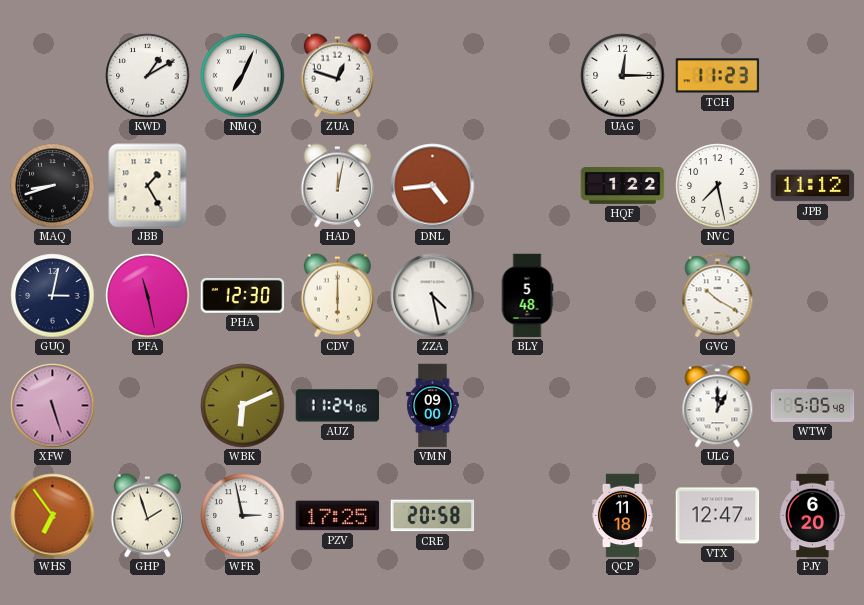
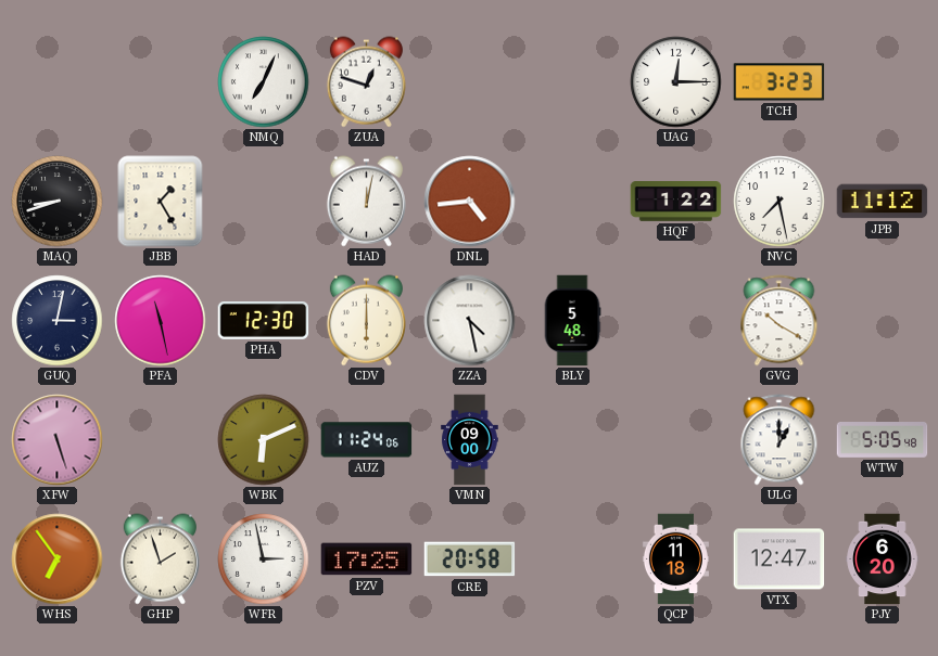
KWD: 1:10 -> none (148, 76)
TCH: 11:23 -> 3:23 (779, 82)
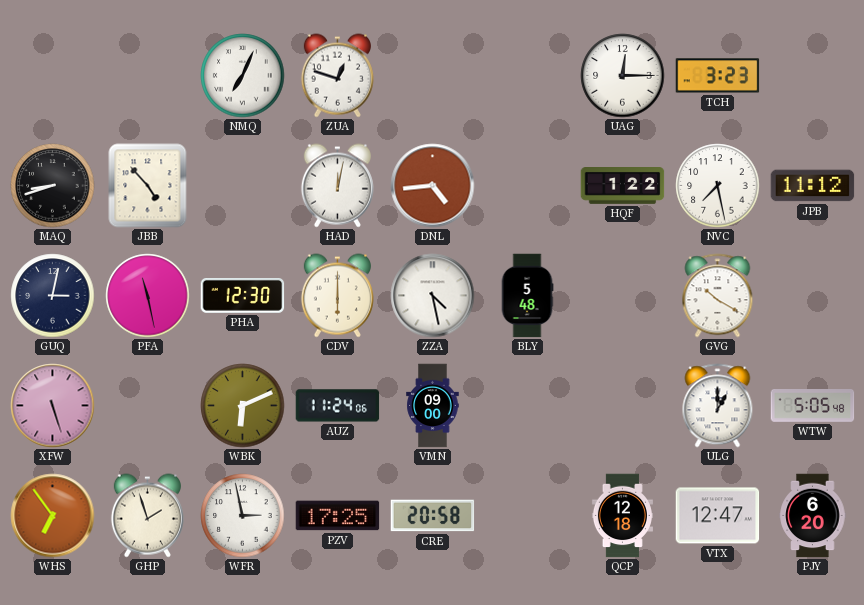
JBB: 1:25 -> 4:53 (148, 186)
QCP: 11:18 -> 12:18 (622, 516)
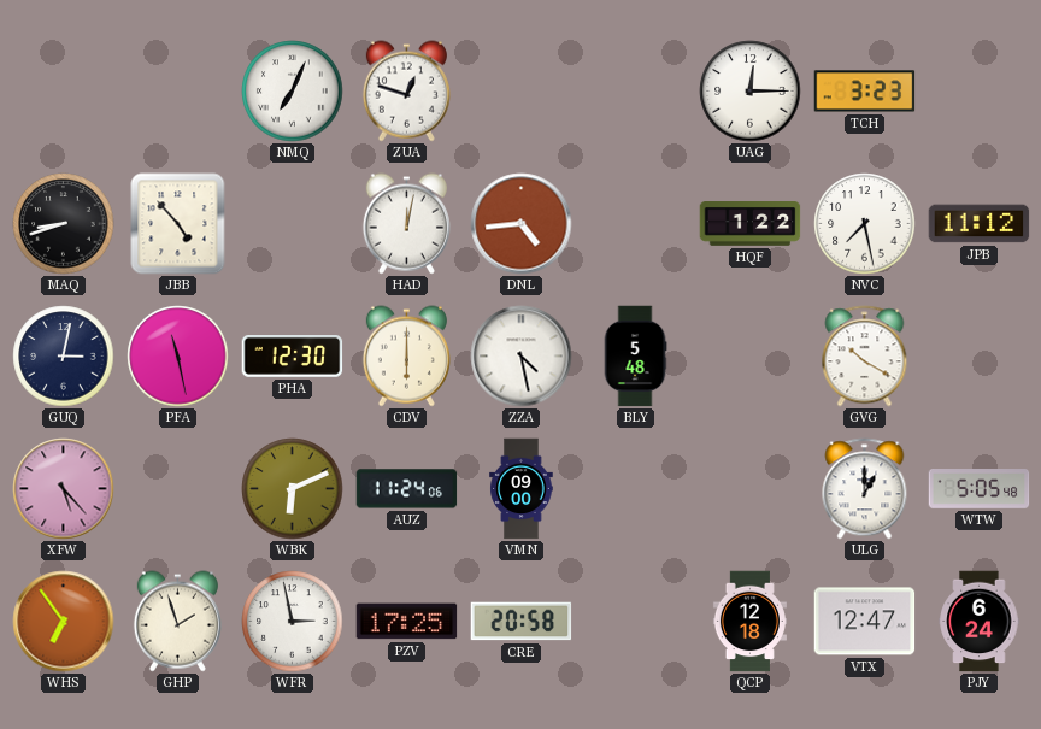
XFW: 5:27 -> 5:23 (64, 489)
PJY: 6:20 -> 6:24 (980, 622)
